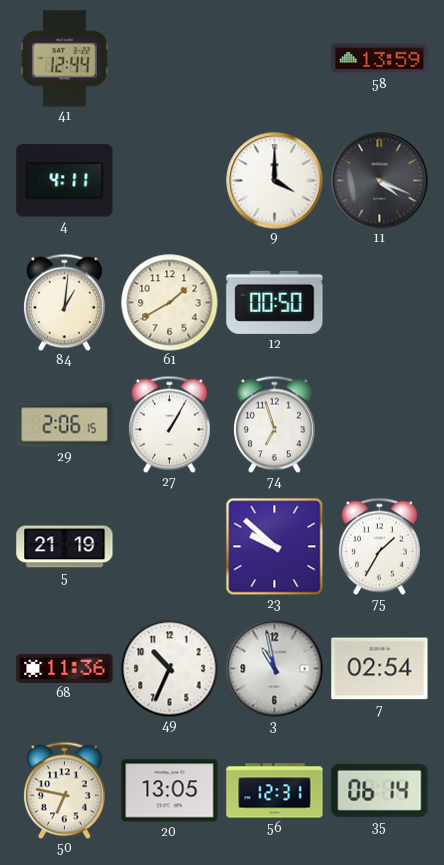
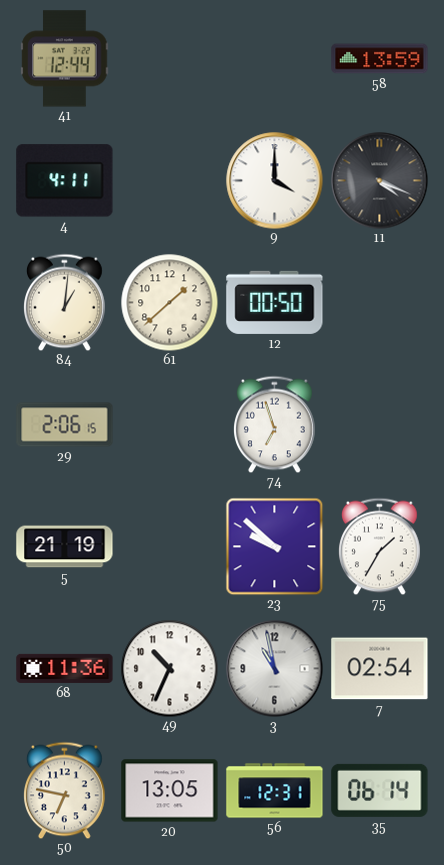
61: 1:40 -> 1:38 (169, 302)
27: 1:05 -> none (170, 424)
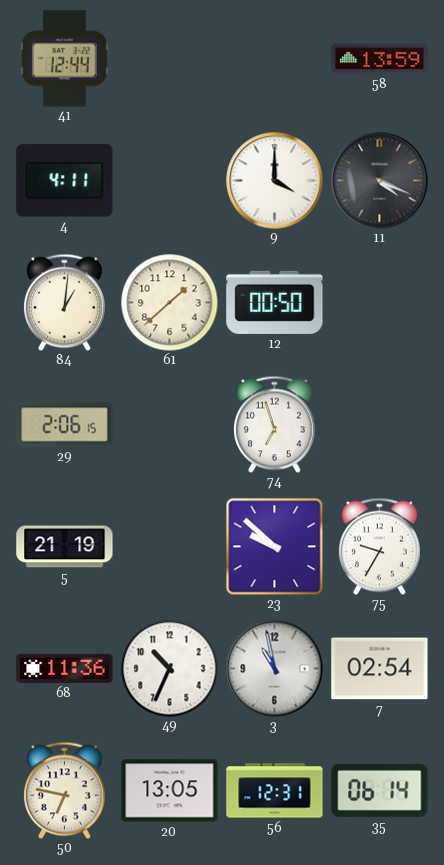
75: 1:35 -> 9:35 (380, 546)
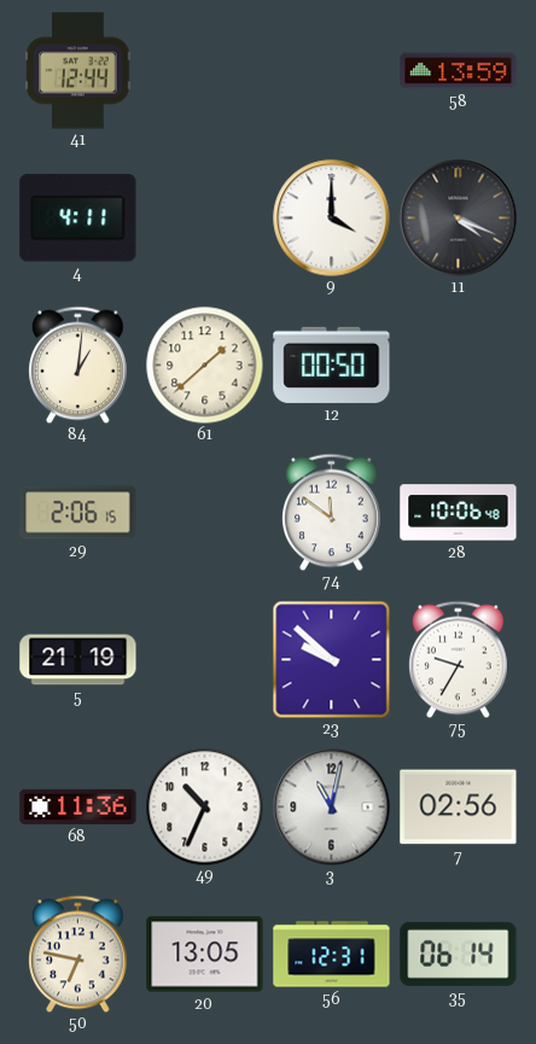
74: 6:57 -> 11:51 (332, 512)
28: none -> 10:06 (459, 513)
3: 10:58 -> 11:02 (332, 807)
7: 02:54 -> 02:56 (459, 807)
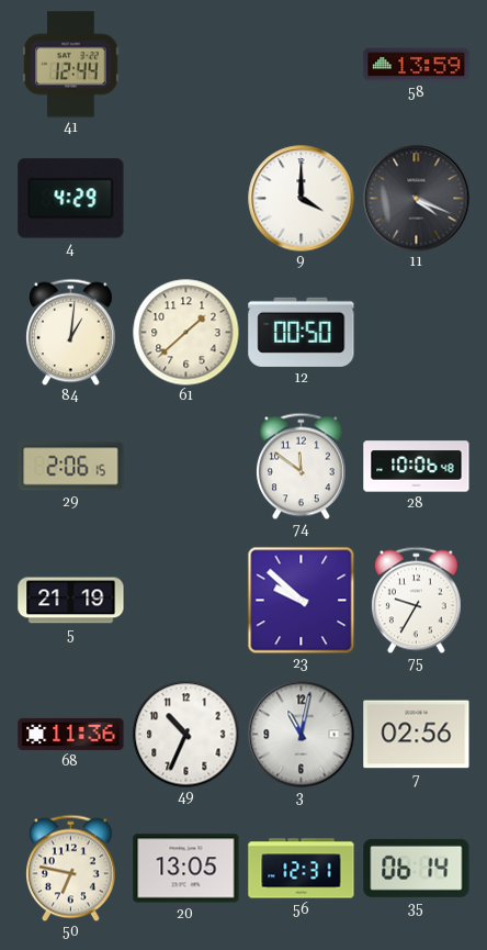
4: 4:11 -> 4:29 (71, 199)
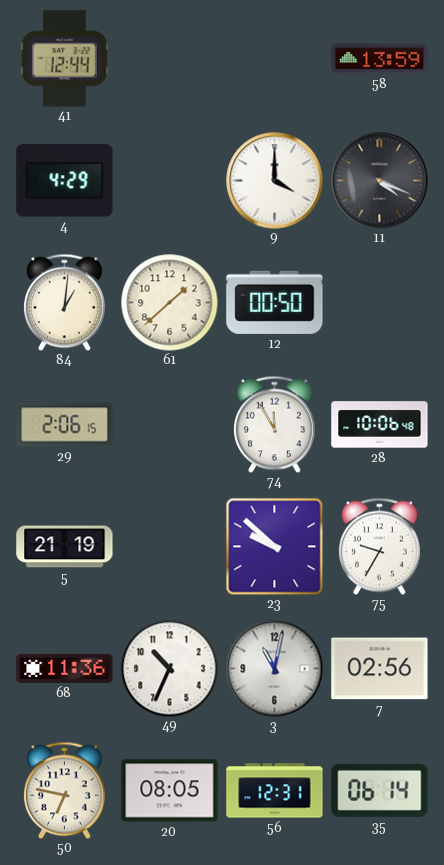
74: 11:51 -> 11:55 (275, 424)
20: 13:05 -> 08:05 (170, 791)
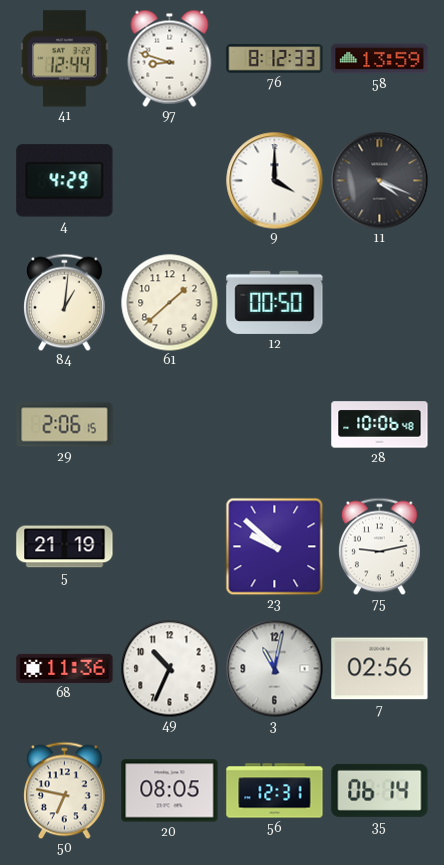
97: none -> 8:48 (170, 58)
76: none -> 8:12 (275, 59)
74: 11:55 -> none (275, 424)
75: 9:35 -> 9:13 (380, 546)
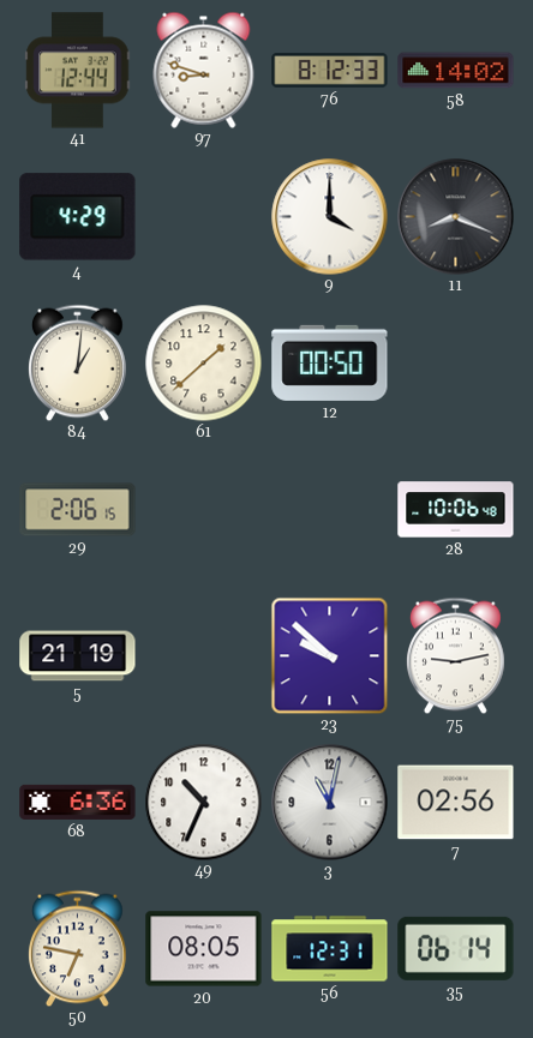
58: 13:59 -> 14:02 (456, 71)
11: 4:19 -> 8:19 (456, 217)
68: 11:36 -> 6:36 (78, 802)
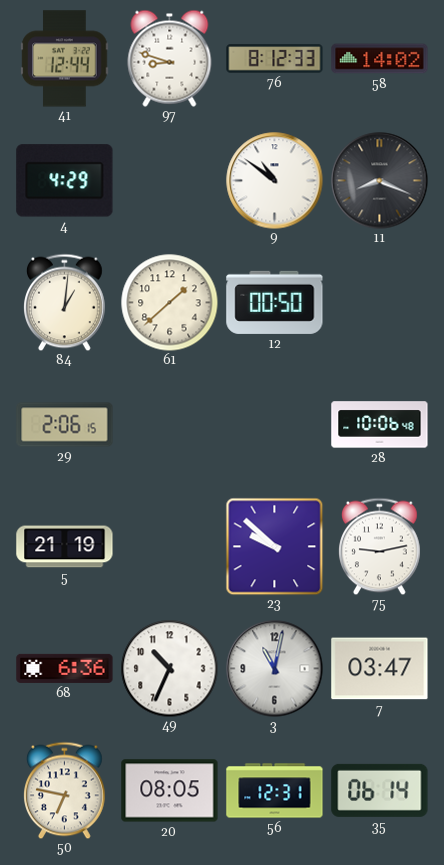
9: 4:00 -> 10:51 (275, 181)
7: 02:56 -> 03:47 (380, 669)
